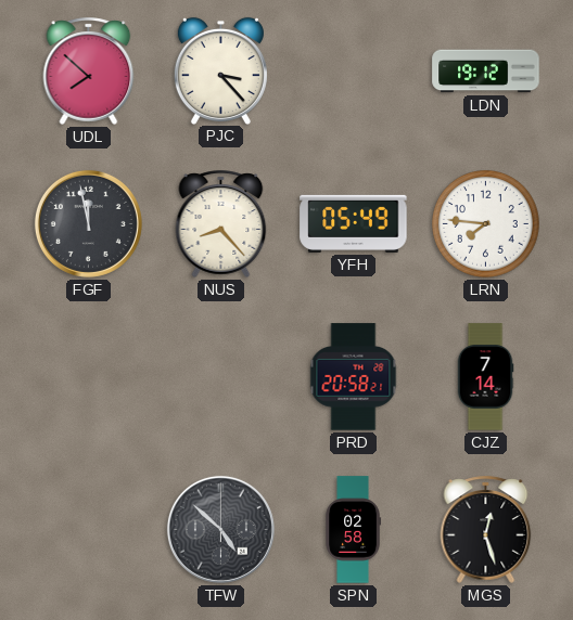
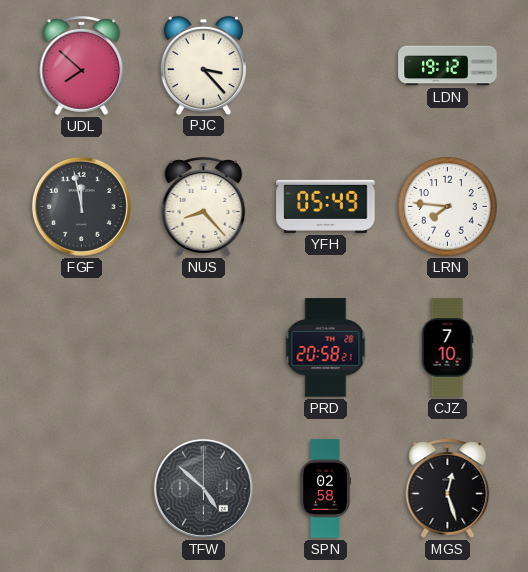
CJZ: 7:14 -> 7:10 (447, 348)
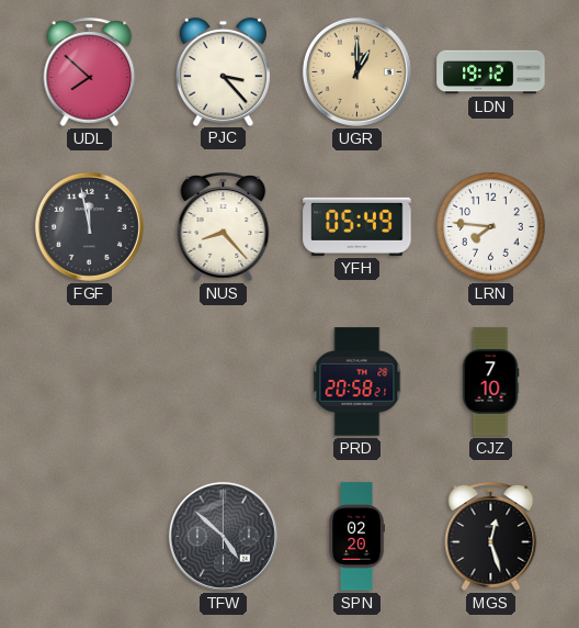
UGR: none -> 1:00 (356, 71)
SPN: 02:58 -> 02:20 (356, 537)
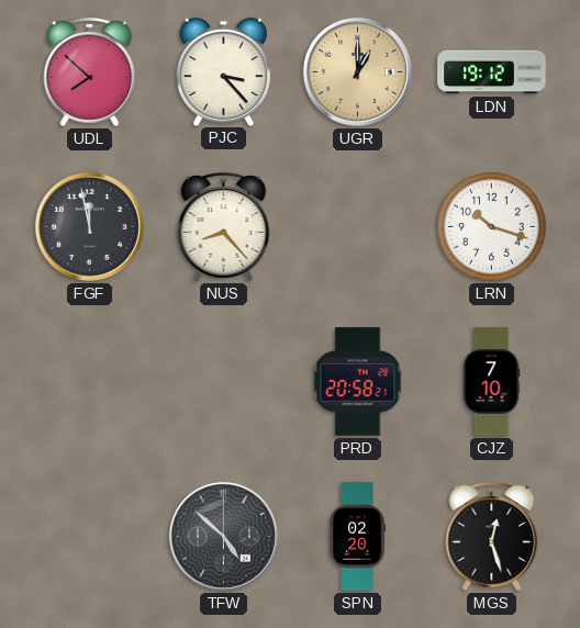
YFH: 05:49 -> none (357, 226)
LRN: 7:46 -> 10:18 (492, 227)
